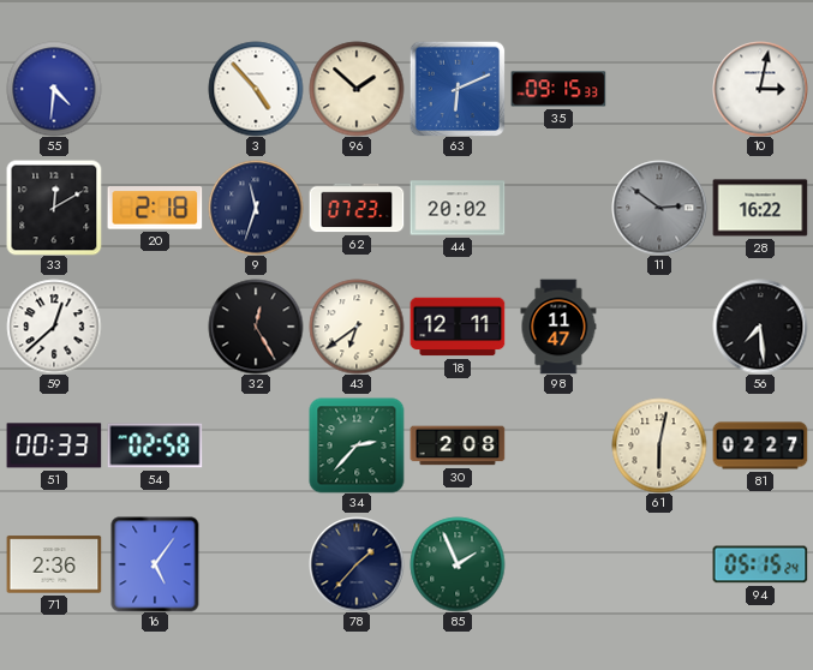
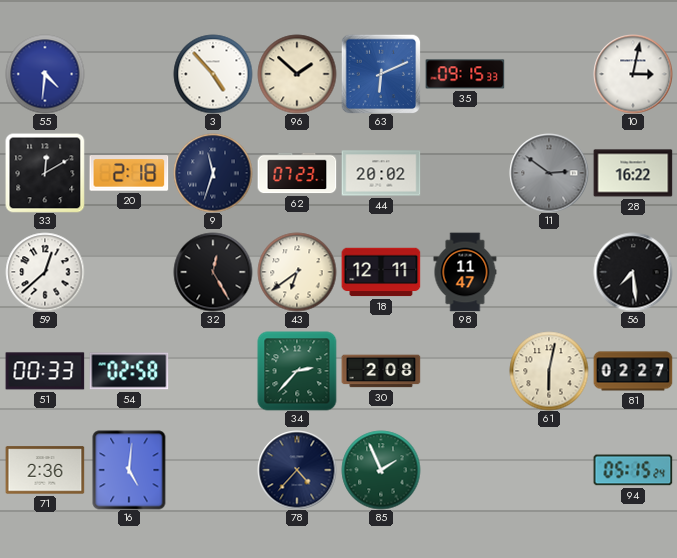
16: 5:06 -> 5:01 (129, 470)
78: 1:37 -> 4:37 (297, 470)
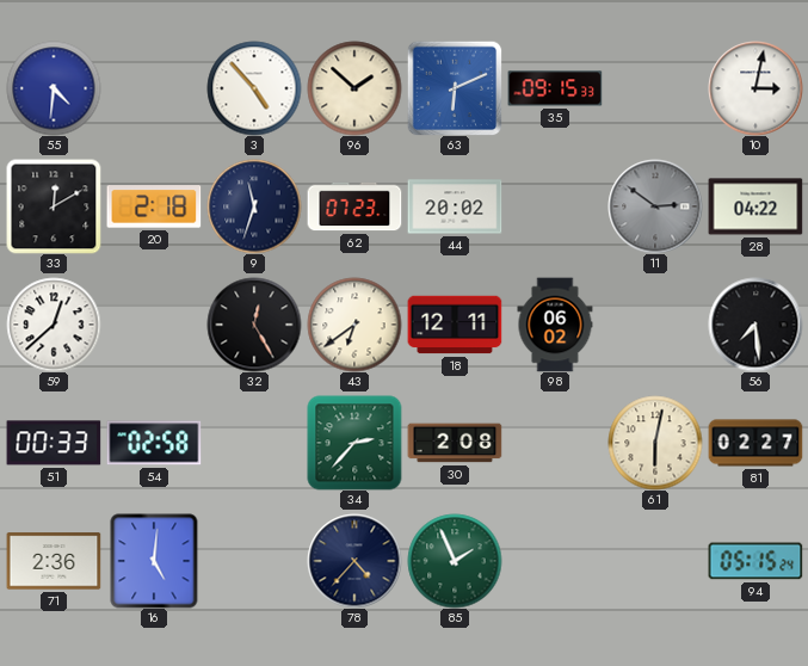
28: 16:22 -> 04:22 (755, 206)
98: 11:47 -> 06:02 (555, 325)
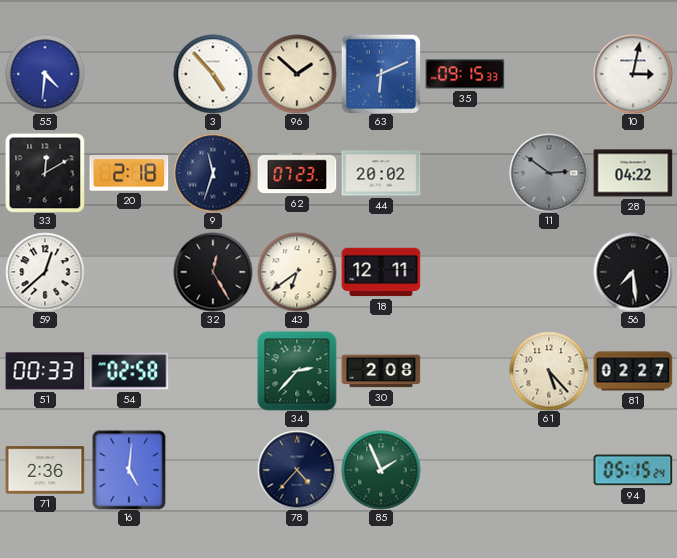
98: 06:02 -> none (555, 325)
61: 6:02 -> 5:23 (549, 371)
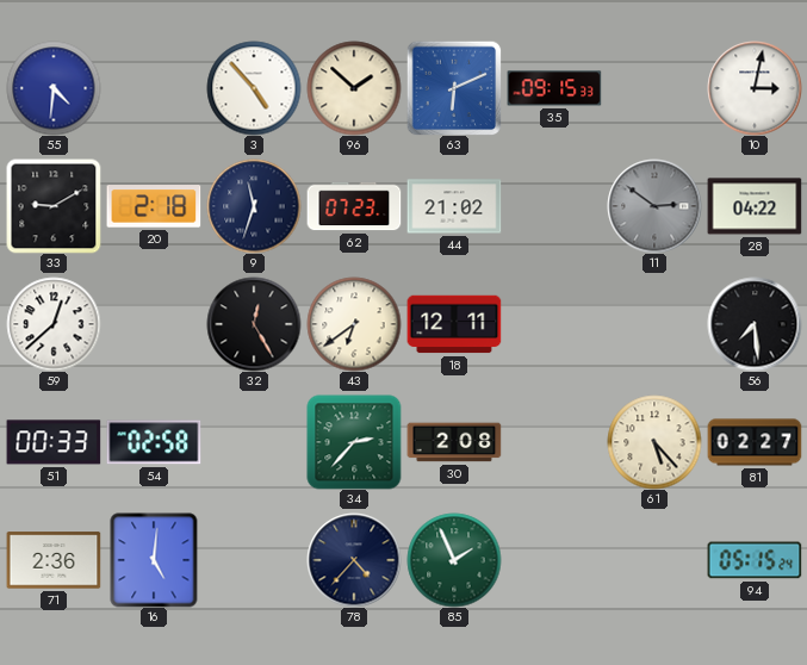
33: 12:10 -> 9:10 (54, 206)
44: 20:02 -> 21:02 (454, 206)
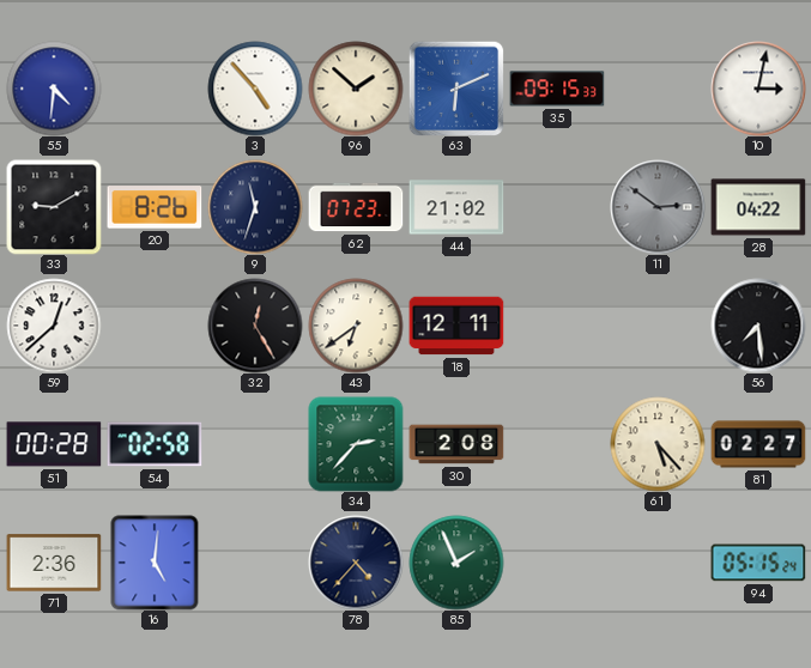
20: 2:18 -> 8:26 (155, 207)
51: 00:33 -> 00:28 (54, 444)
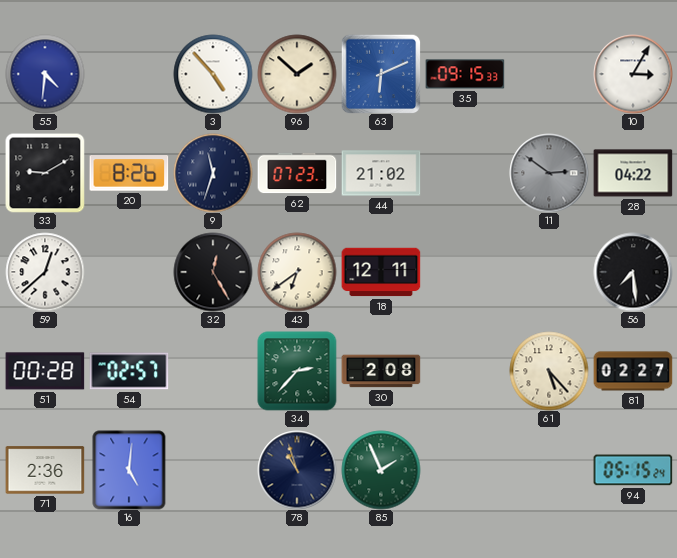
10: 3:02 -> 3:05 (633, 74)
54: 02:58 -> 02:57 (129, 371)
78: 4:37 -> 10:57 (297, 470)
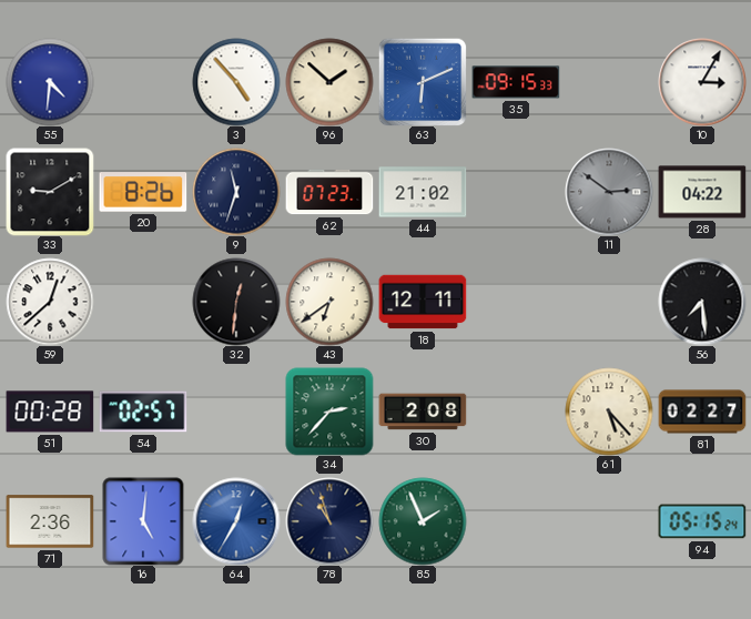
32: 12:25 -> 12:31 (236, 302)
64: none -> 12:35 (236, 521)
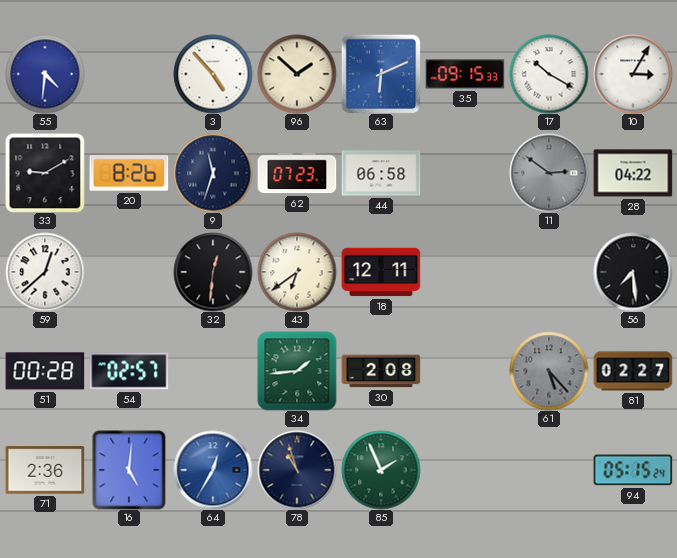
17: none -> 10:20 (549, 74)
44: 21:02 -> 06:58 (381, 173)
34: 2:37 -> 1:44 (297, 371)
61 dial: cream -> grey (549, 371)
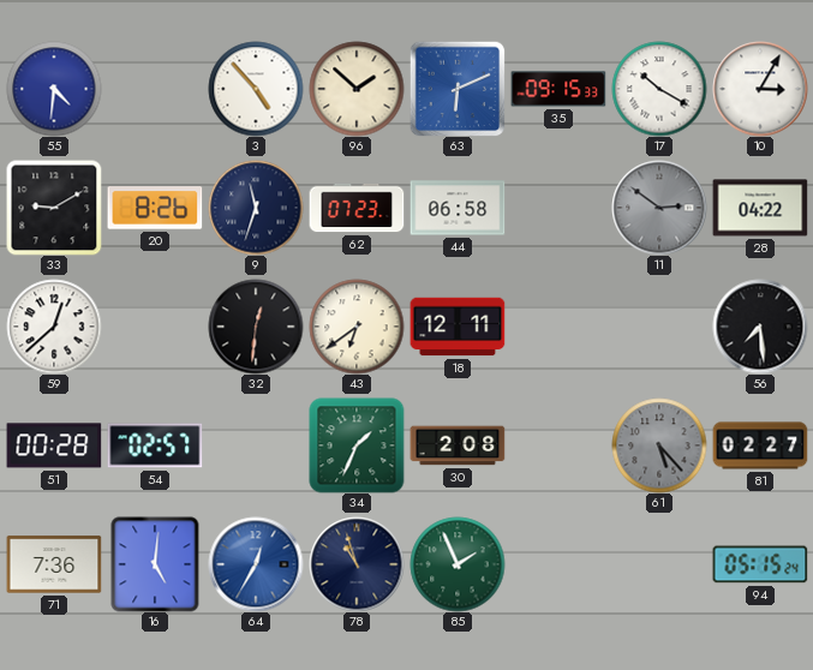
34: 1:44 -> 1:34 (357, 445)
71: 2:36 -> 7:36 (54, 564)
